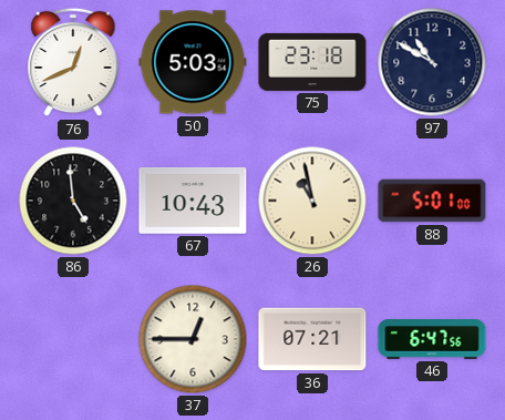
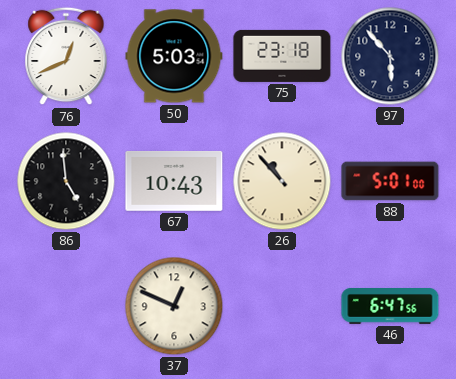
97: 10:50 -> 5:53 (390, 56)
26: 10:58 -> 10:53 (282, 181)
37: 12:45 -> 12:49 (174, 306)
36: 07:21 -> none (312, 339)
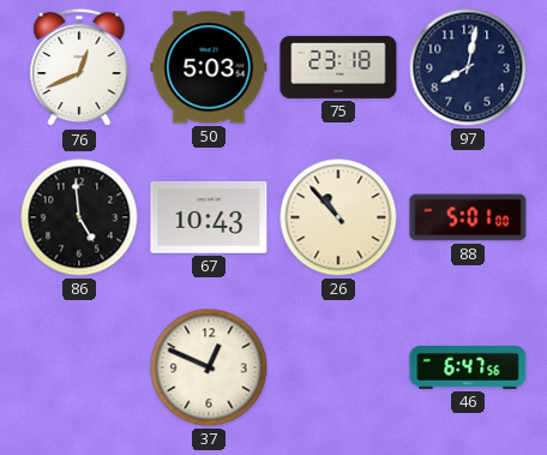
97: 5:53 -> 8:02 (468, 67)
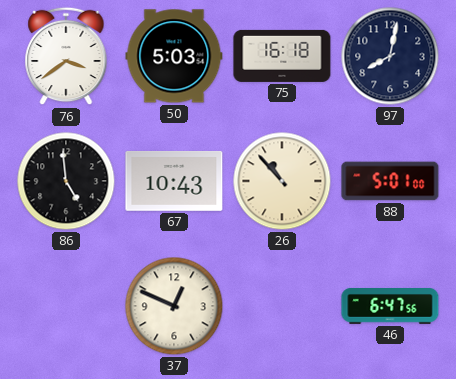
76: 12:41 -> 3:39 (66, 56)
75: 23:18 -> 16:18 (282, 56)
